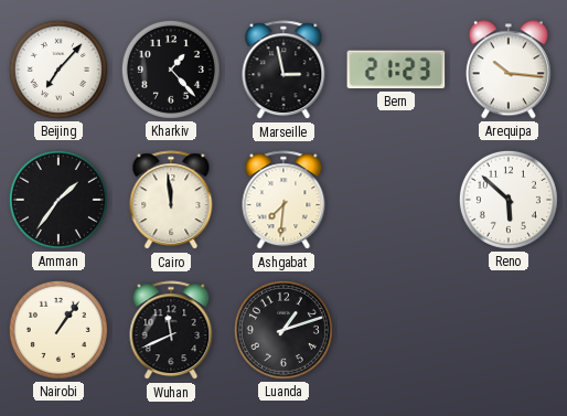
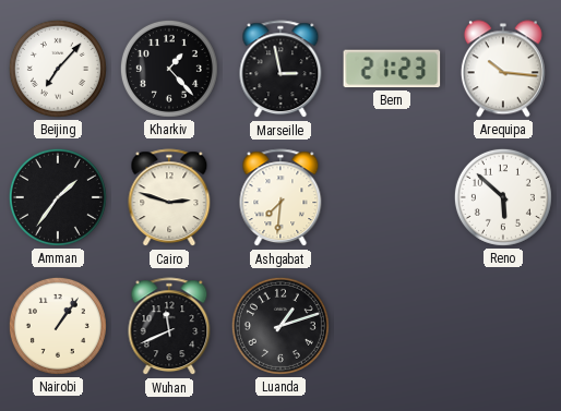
Cairo: 11:59 -> 2:48 (169, 198)
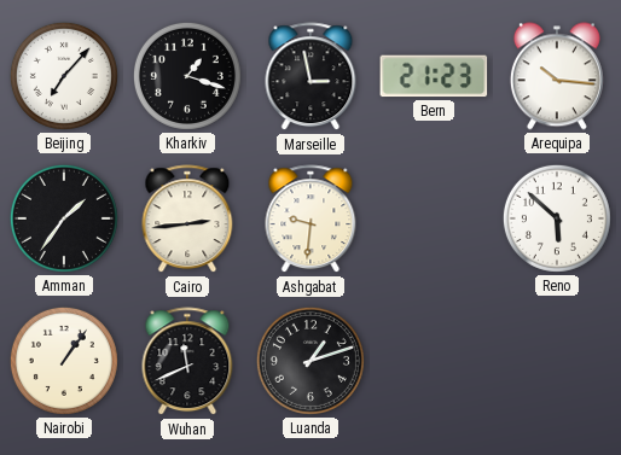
Kharkiv: 1:23 -> 1:18 (187, 76)
Cairo: 2:48 -> 2:44 (187, 220)
Ashgabat: 7:31 -> 9:31 (310, 220)
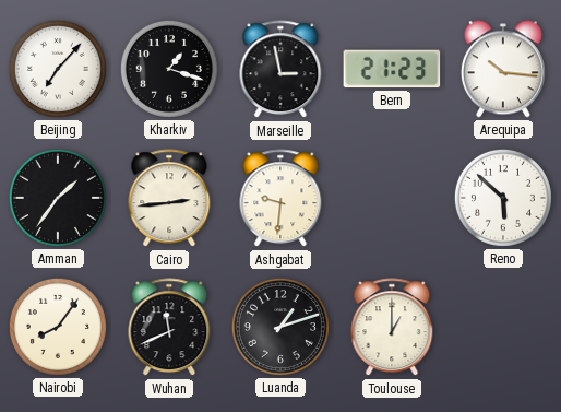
Nairobi: 1:06 -> 8:06 (58, 327)
Toulouse: none -> 1:00 (392, 328)
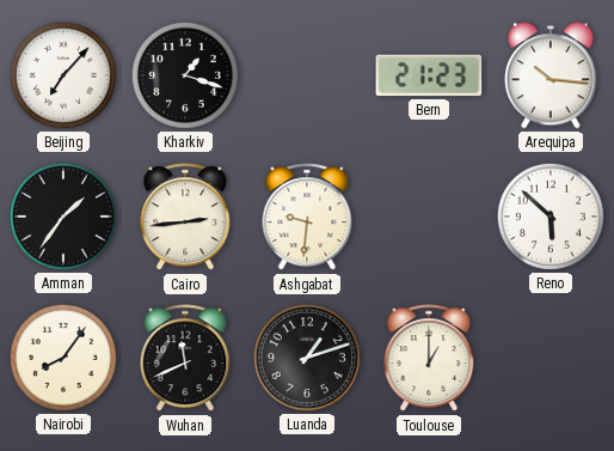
Marseille: 2:58 -> none (280, 70)
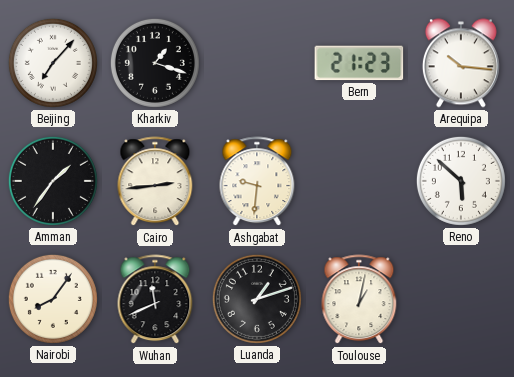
Toulouse: 1:00 -> 1:02 (359, 300)
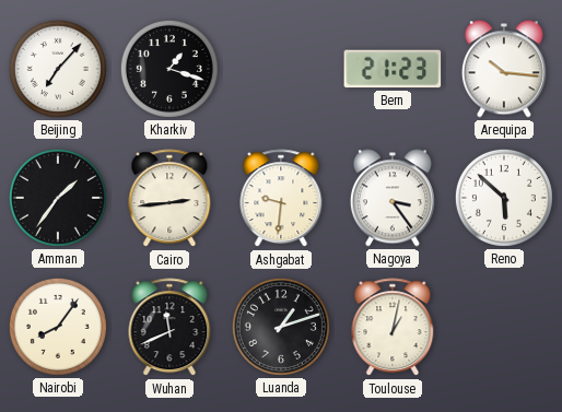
Nagoya: none -> 3:24 (393, 198)
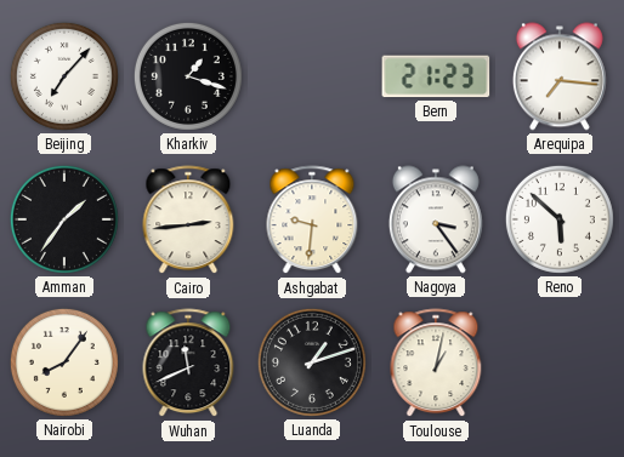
Arequipa: 10:16 -> 7:16 (560, 76)
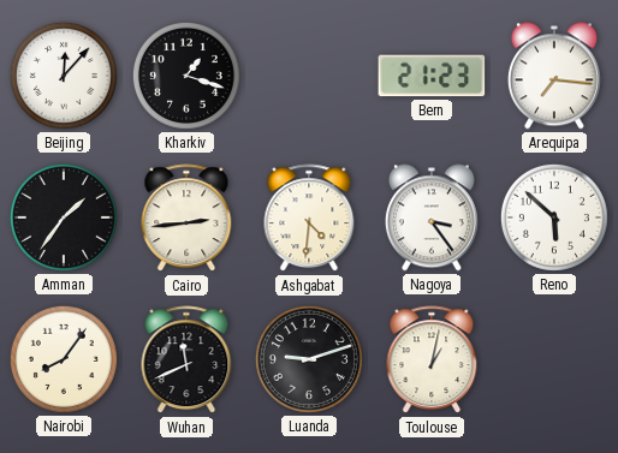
Beijing: 7:07 -> 12:07 (64, 76)
Ashgabat: 9:31 -> 4:31 (309, 219)
Luanda: 1:12 -> 9:12 (309, 359)
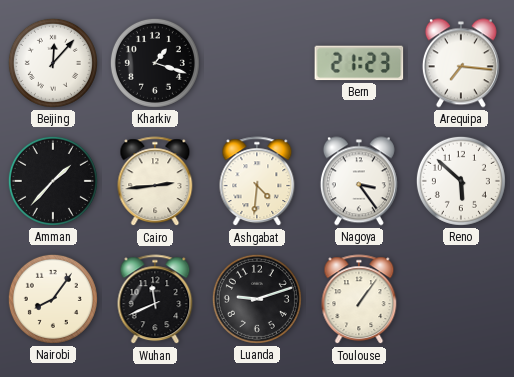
Amman: 1:36 -> 1:37 (53, 181)
Toulouse: 1:02 -> 1:06 (359, 300)
